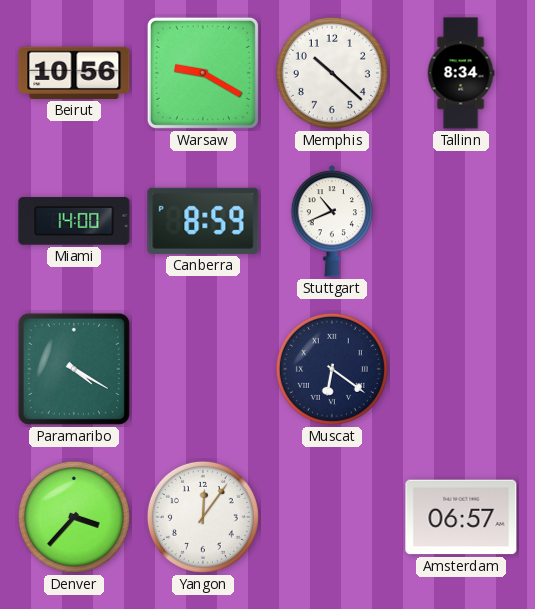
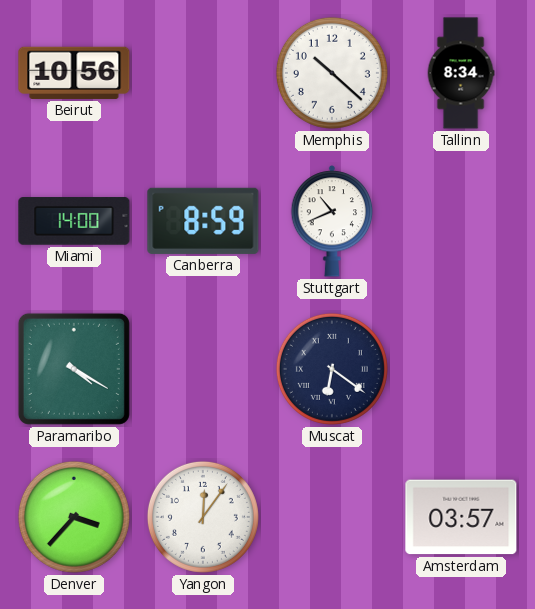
Warsaw: 9:20 -> none (203, 73)
Amsterdam: 06:57 -> 03:57 (461, 517)
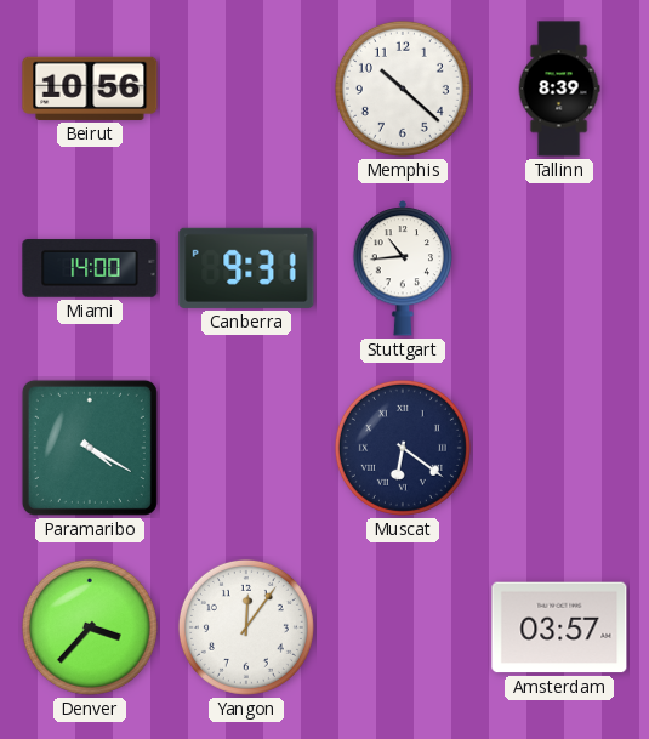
Tallinn: 8:34 -> 8:39 (559, 89)
Canberra: 8:59 -> 9:31 (246, 268)
Stuttgart: 10:41 -> 10:44 (403, 268)
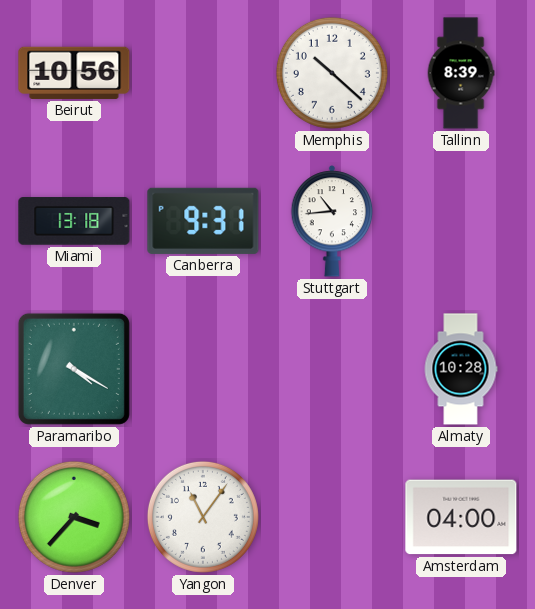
Miami: 14:00 -> 13:18 (74, 221)
Muscat: 6:21 -> none (403, 448)
Almaty: none -> 10:28 (461, 369)
Yangon: 12:06 -> 11:06 (203, 517)
Amsterdam: 03:57 -> 04:00 (461, 517)
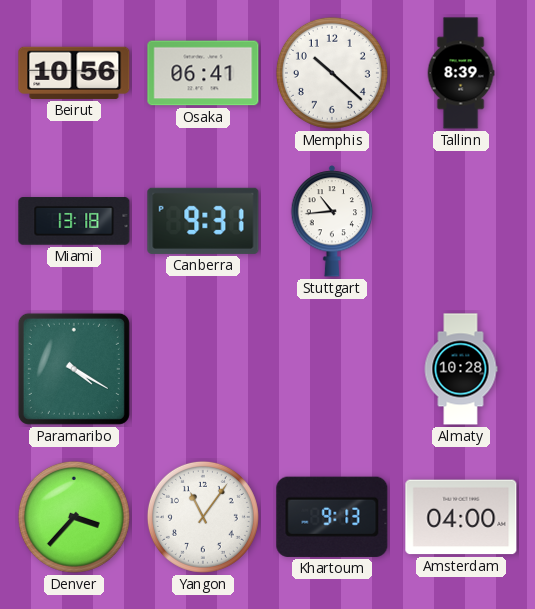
Osaka: none -> 06:41 (203, 73)
Khartoum: none -> 9:13 (332, 517)
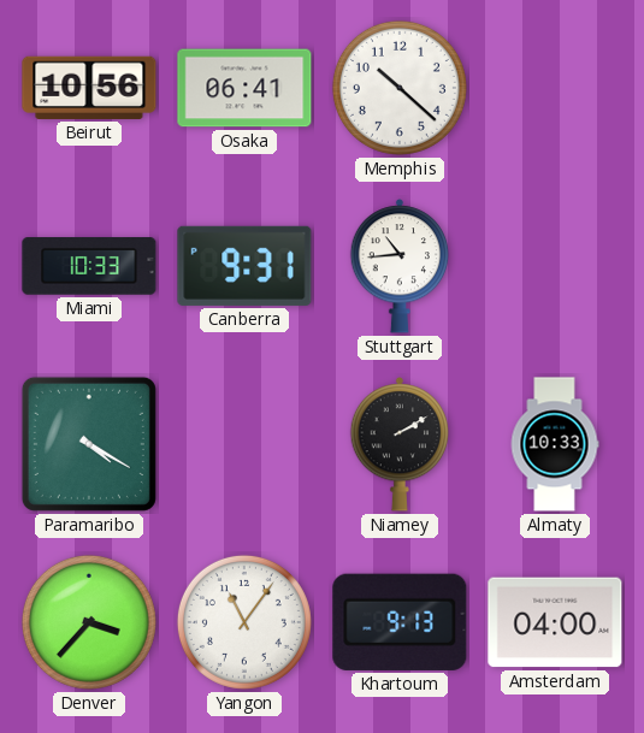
Tallinn: 8:39 -> none (461, 73)
Miami: 13:18 -> 10:33 (89, 266)
Niamey: none -> 2:10 (400, 444)
Almaty: 10:28 -> 10:33 (555, 444)
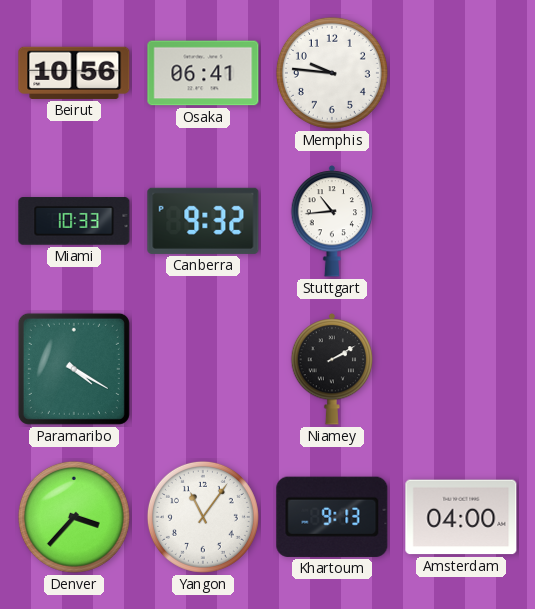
Memphis: 10:22 -> 9:46 (332, 73)
Canberra: 9:31 -> 9:32 (203, 221)
Almaty: 10:33 -> none (555, 444)
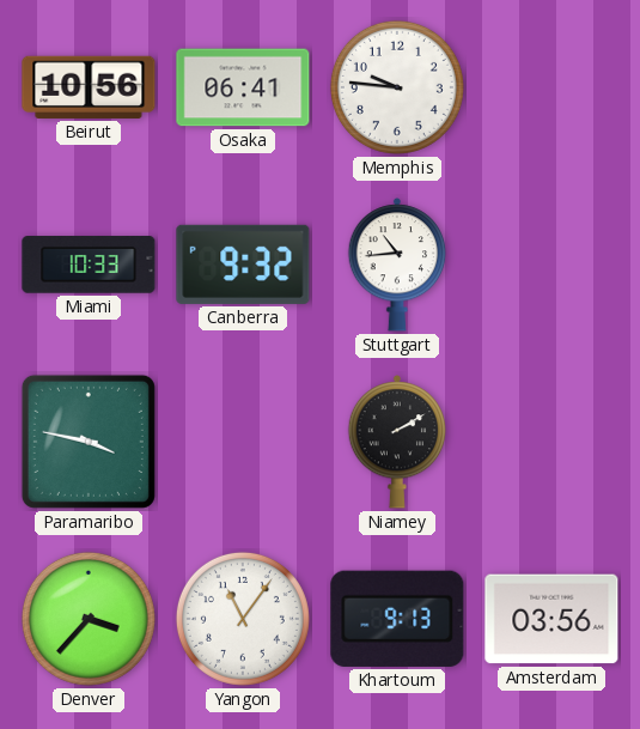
Paramaribo: 4:20 -> 3:47 (89, 442)
Amsterdam: 04:00 -> 03:56 (551, 619)
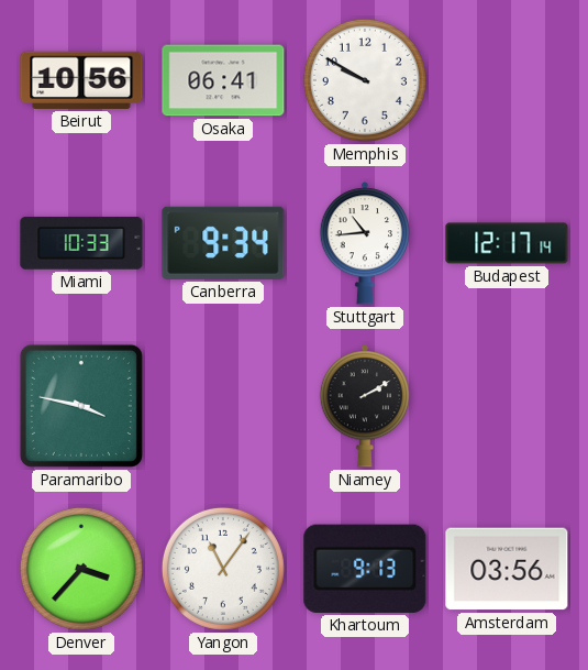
Memphis: 9:46 -> 9:50 (365, 80)
Canberra: 9:32 -> 9:34 (223, 243)
Budapest: none -> 12:17 (507, 243)
